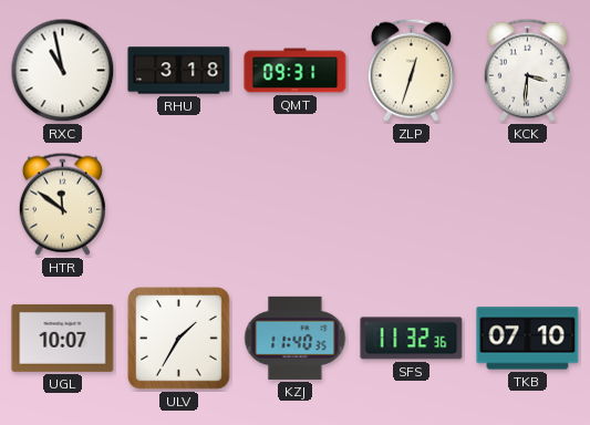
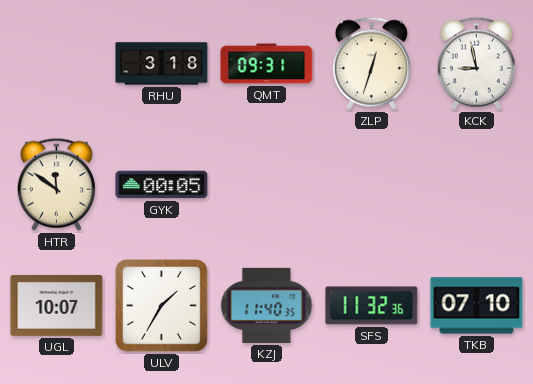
RXC: 10:58 -> none (63, 71)
KCK: 3:31 -> 8:58 (476, 63)
GYK: none -> 00:05 (162, 185)
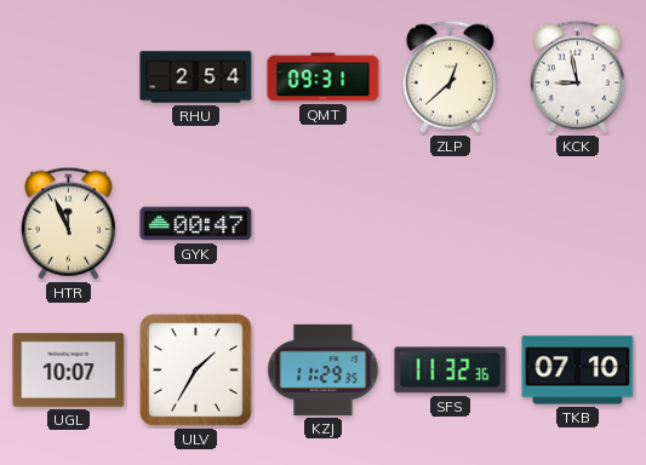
RHU: 3:18 -> 2:54 (196, 77)
ZLP: 12:33 -> 12:38 (450, 76)
HTR: 11:51 -> 11:56 (68, 223)
GYK: 00:05 -> 00:47 (196, 224)
KZJ: 11:40 -> 11:29 (324, 369)
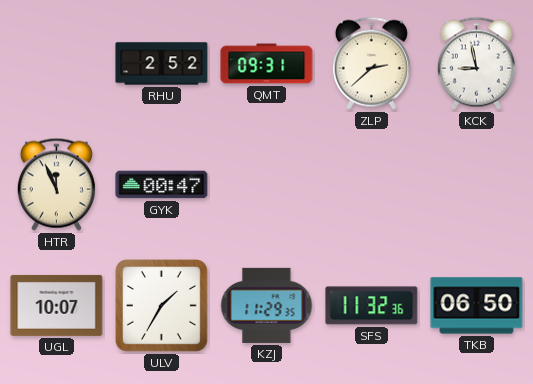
RHU: 2:54 -> 2:52 (162, 64)
ZLP: 12:38 -> 2:38 (371, 63)
TKB: 07:10 -> 06:50 (477, 306)
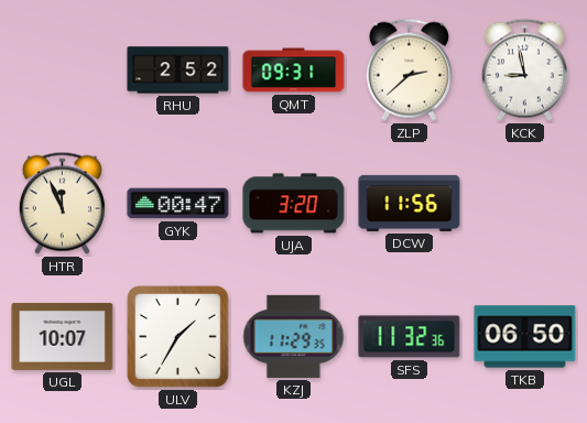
UJA: none -> 3:20 (294, 204)
DCW: none -> 11:56 (410, 203)
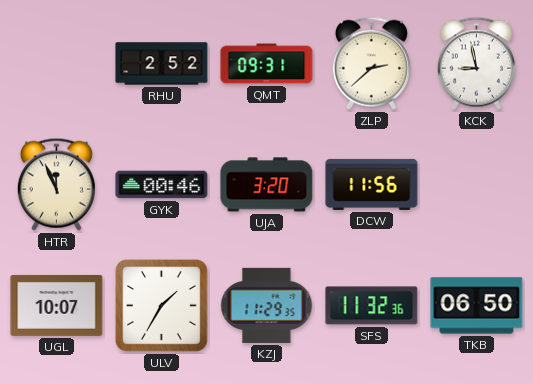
GYK: 00:47 -> 00:46 (162, 185)
